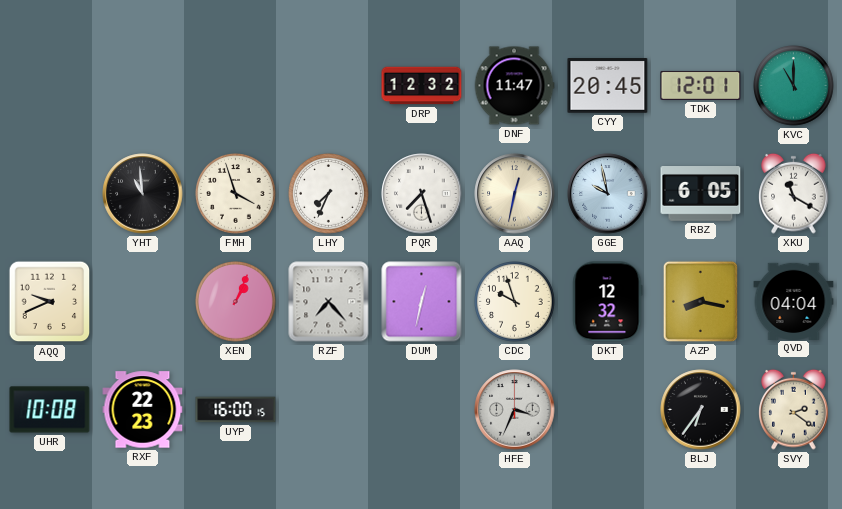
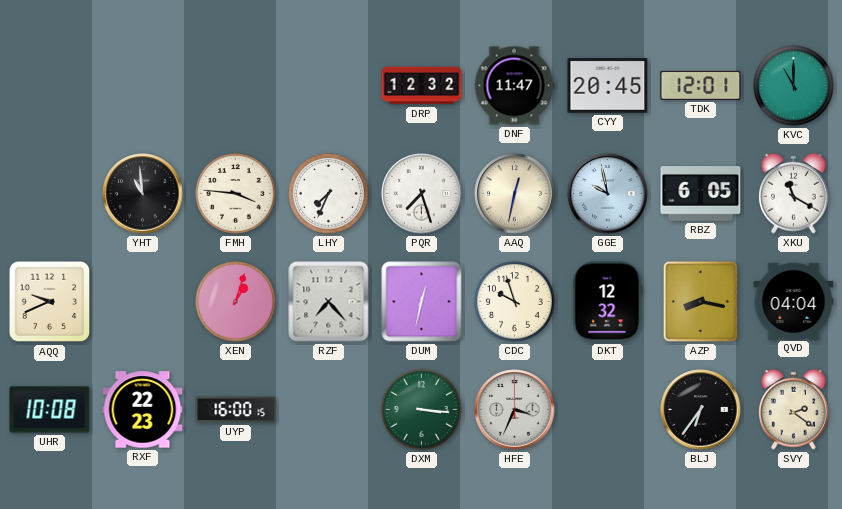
FMH: 3:57 -> 3:46 (236, 194)
XEN: 1:04 -> 1:03 (236, 302)
DXM: none -> 3:16 (422, 410)
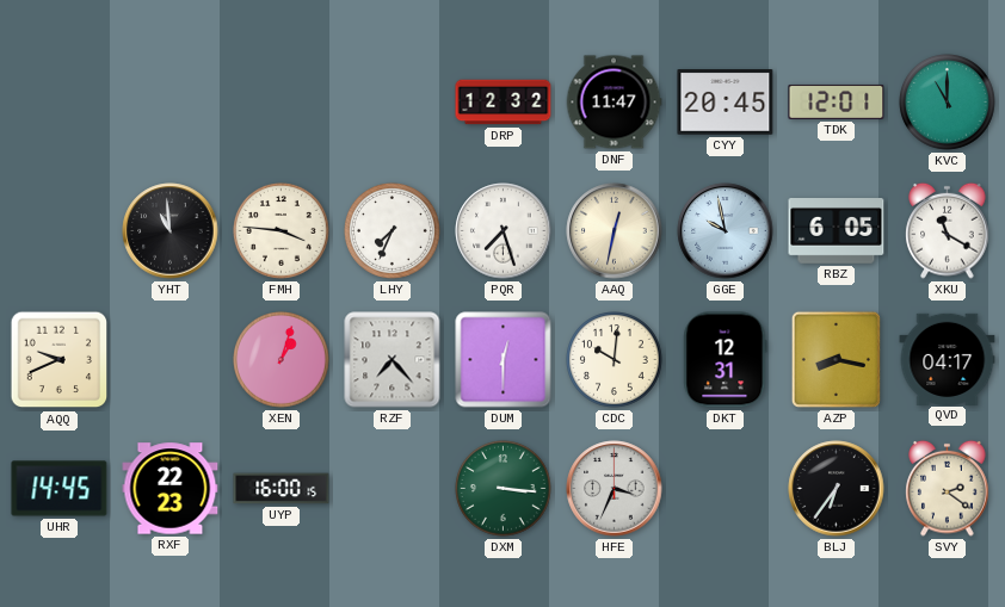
DUM: 12:32 -> 12:30 (504, 360)
CDC: 9:57 -> 10:01 (615, 360)
DKT: 12:32 -> 12:31 (726, 360)
QVD: 04:04 -> 04:17 (948, 359)
UHR: 10:08 -> 14:45 (60, 489)
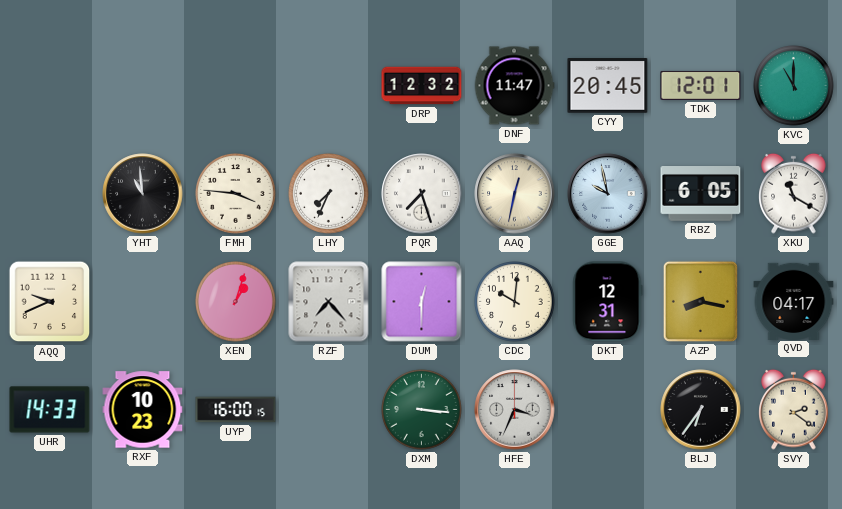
UHR: 14:45 -> 14:33 (50, 410)
RXF: 22:23 -> 10:23 (143, 410)
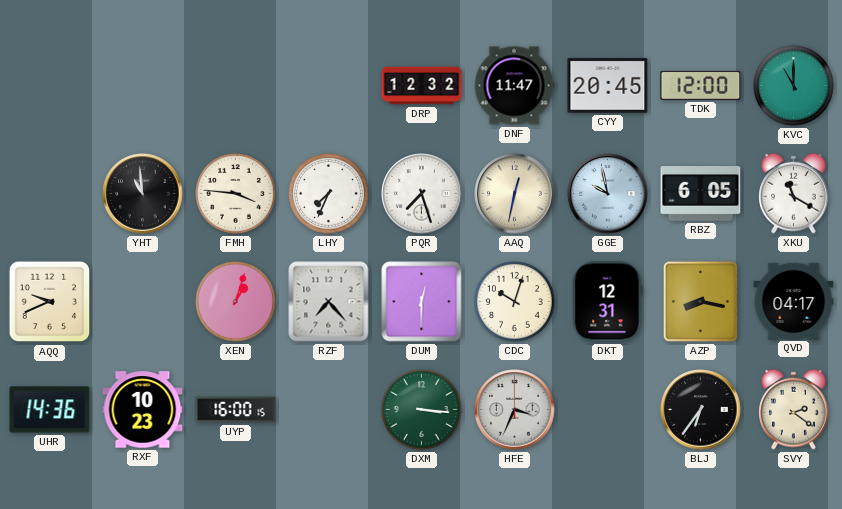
TDK: 12:01 -> 12:00 (701, 85)
CDC: 10:01 -> 10:03 (515, 302)
UHR: 14:33 -> 14:36 (50, 410)
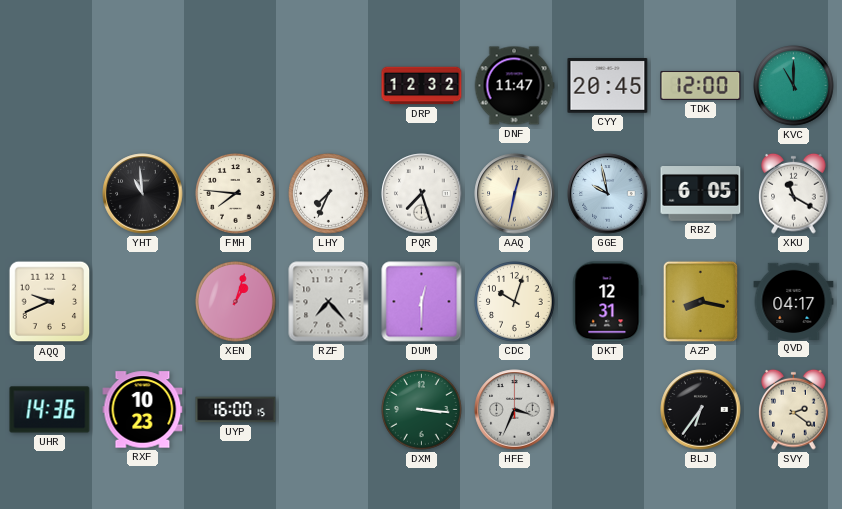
FMH: 3:46 -> 7:46 (236, 194)
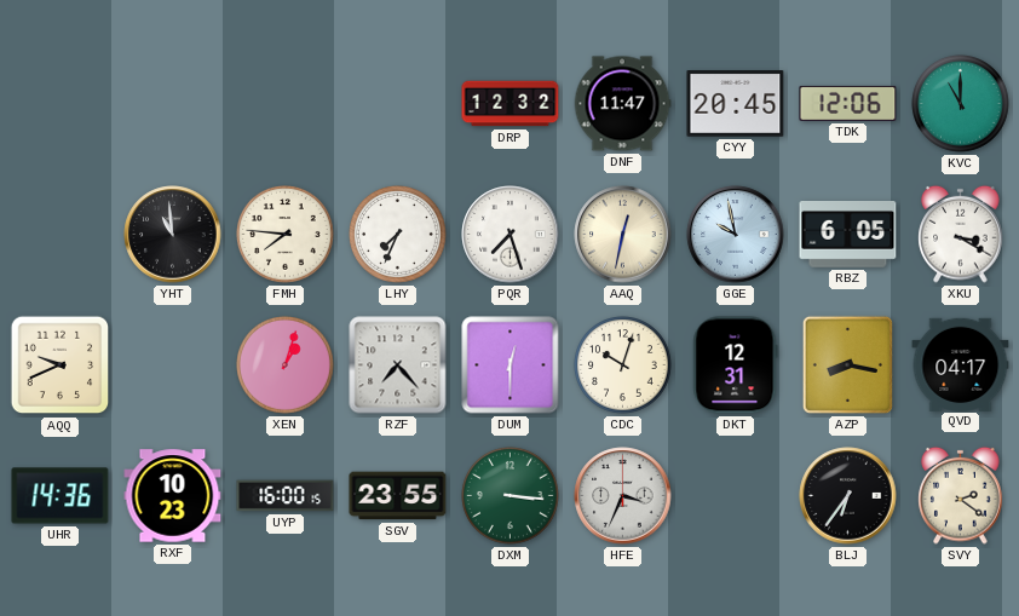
TDK: 12:00 -> 12:06 (848, 103)
XKU: 11:20 -> 3:20 (961, 234)
SGV: none -> 23:55 (398, 496)
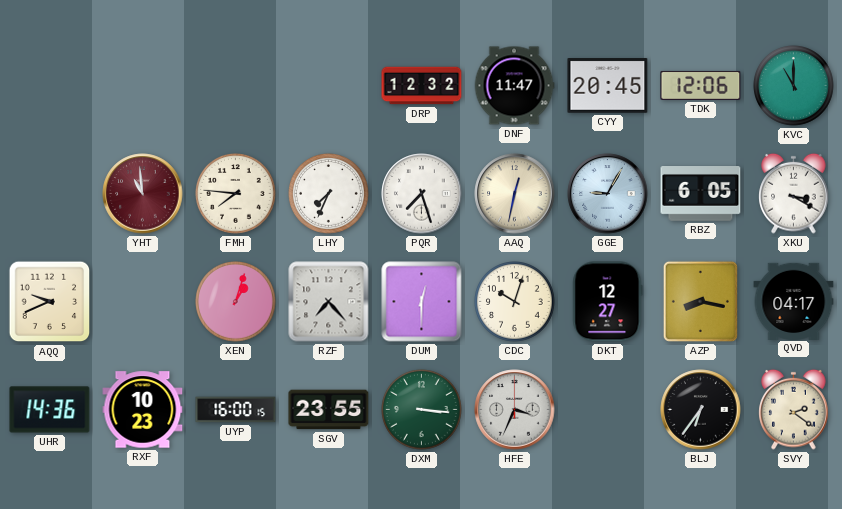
YHT dial: black -> burgundy (143, 194)
GGE: 9:58 -> 9:05 (608, 194)
DKT: 12:31 -> 12:27 (608, 302)
